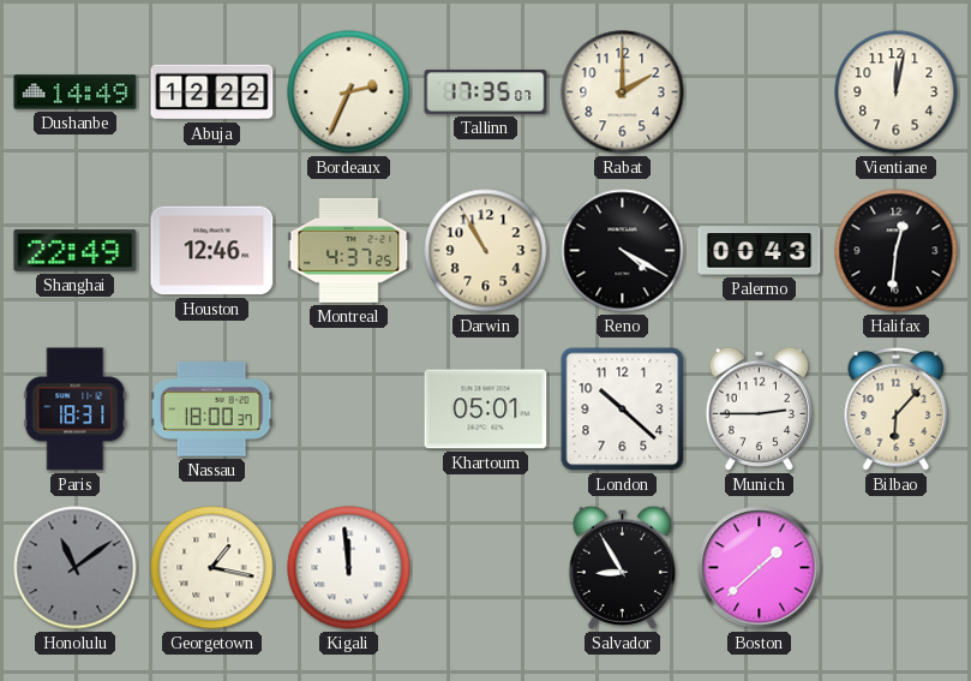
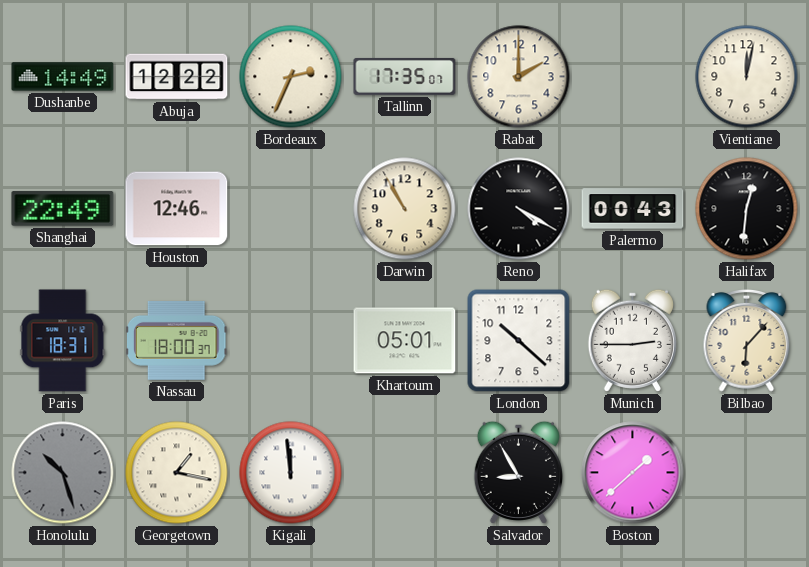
Montreal: 4:37 -> none (349, 250)
Honolulu: 11:09 -> 10:27 (63, 473)
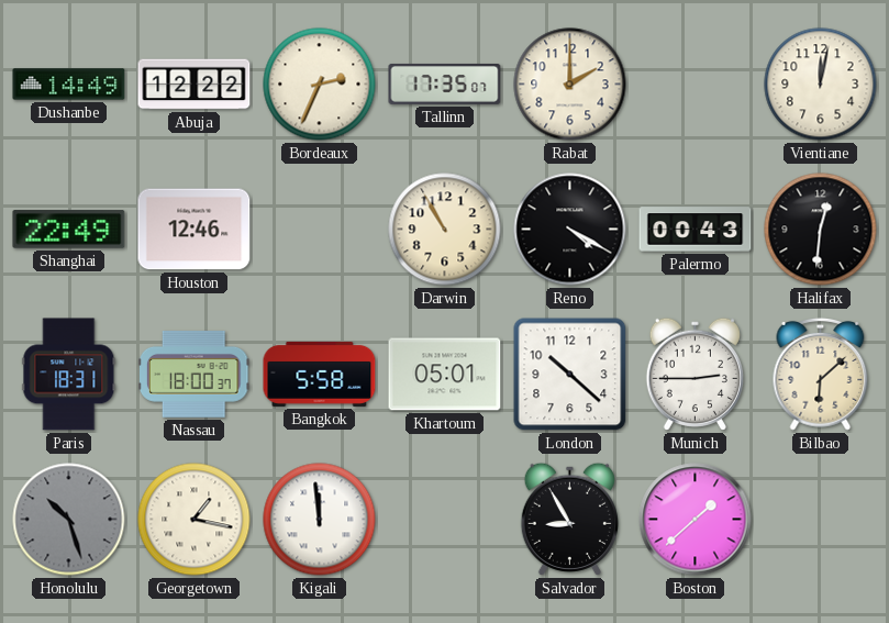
Bangkok: none -> 5:58 (320, 374)
Bilbao: 6:07 -> 6:08 (821, 374)
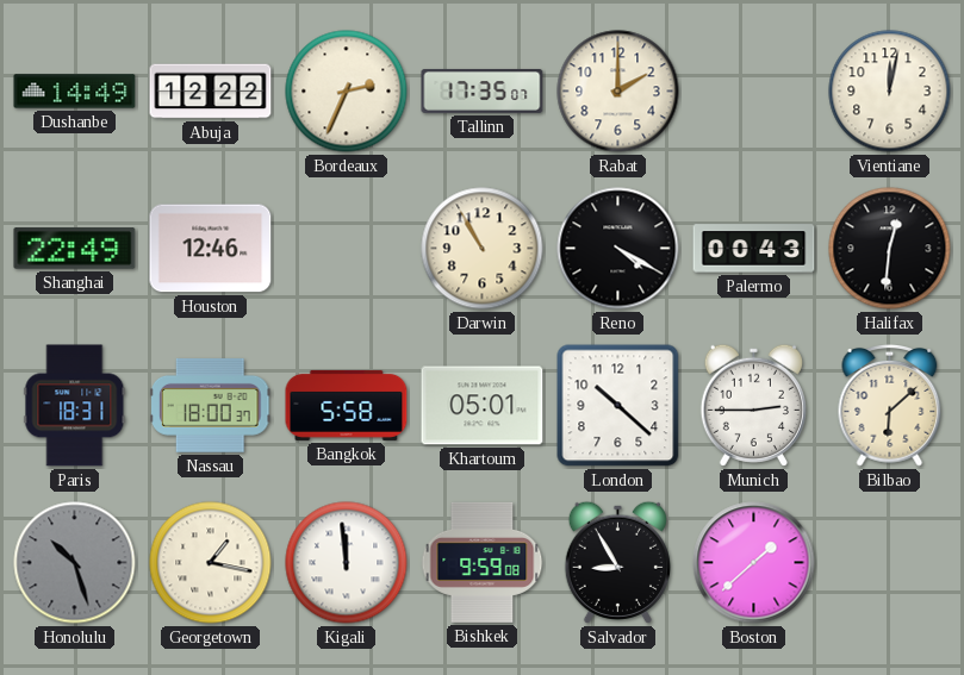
Bishkek: none -> 9:59 (483, 562)
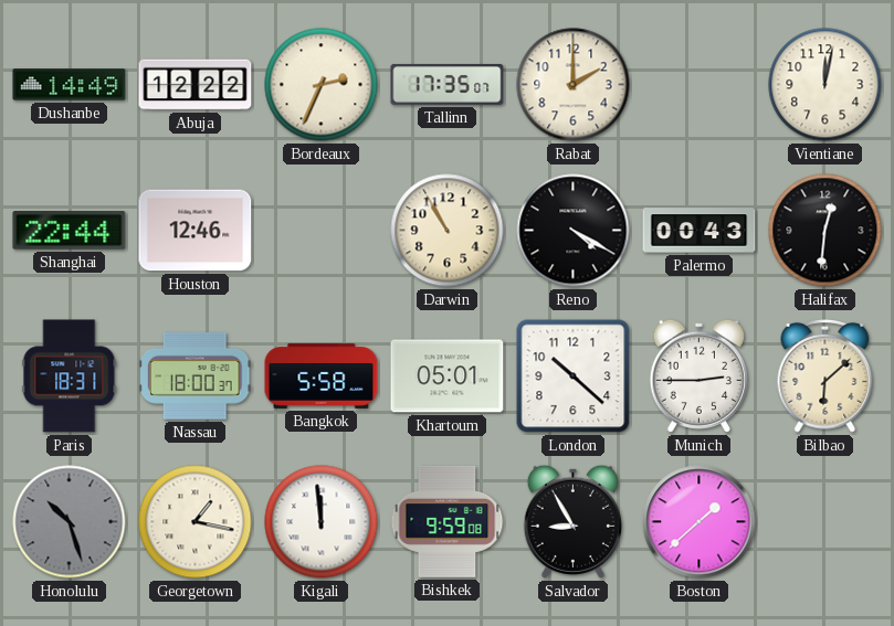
Shanghai: 22:49 -> 22:44 (70, 231)
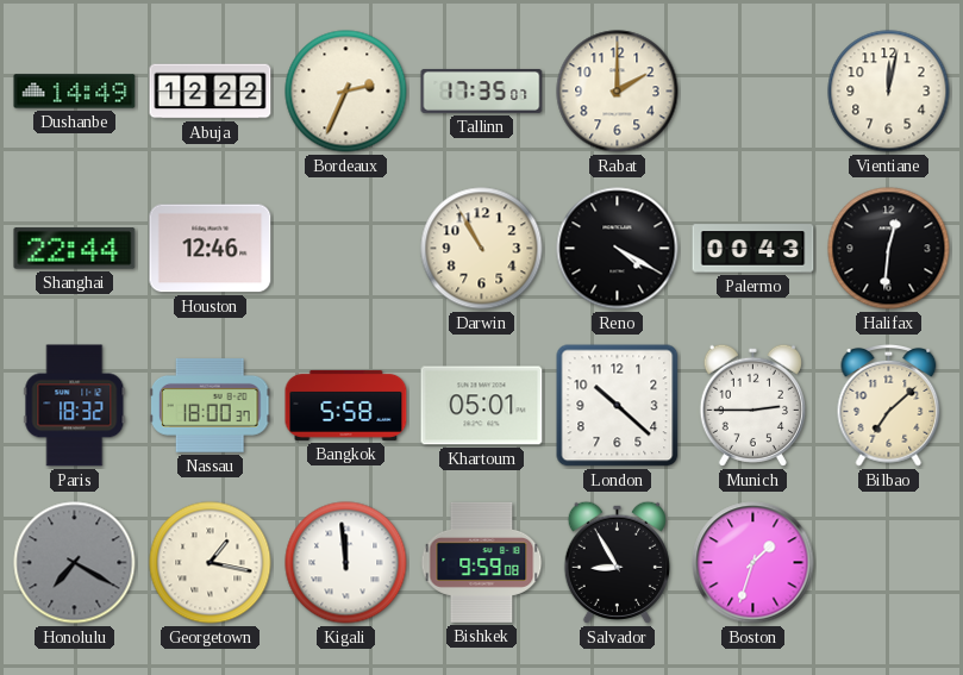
Paris: 18:31 -> 18:32 (75, 406)
Bilbao: 6:08 -> 7:08 (889, 405)
Honolulu: 10:27 -> 7:20 (75, 563)
Boston: 1:38 -> 1:33 (753, 563)
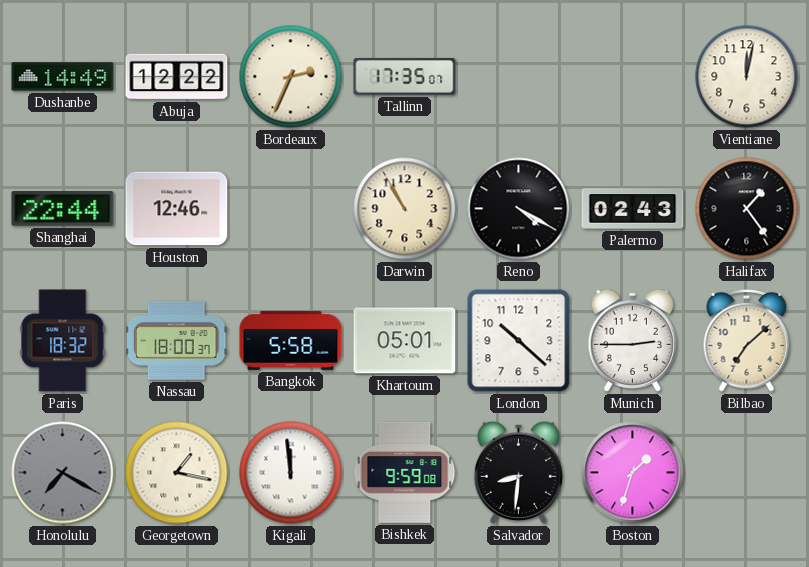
Rabat: 2:00 -> none (618, 92)
Palermo: 00:43 -> 02:43 (633, 209)
Halifax: 12:31 -> 1:24 (747, 209)
Salvador: 8:55 -> 8:31 (518, 472)
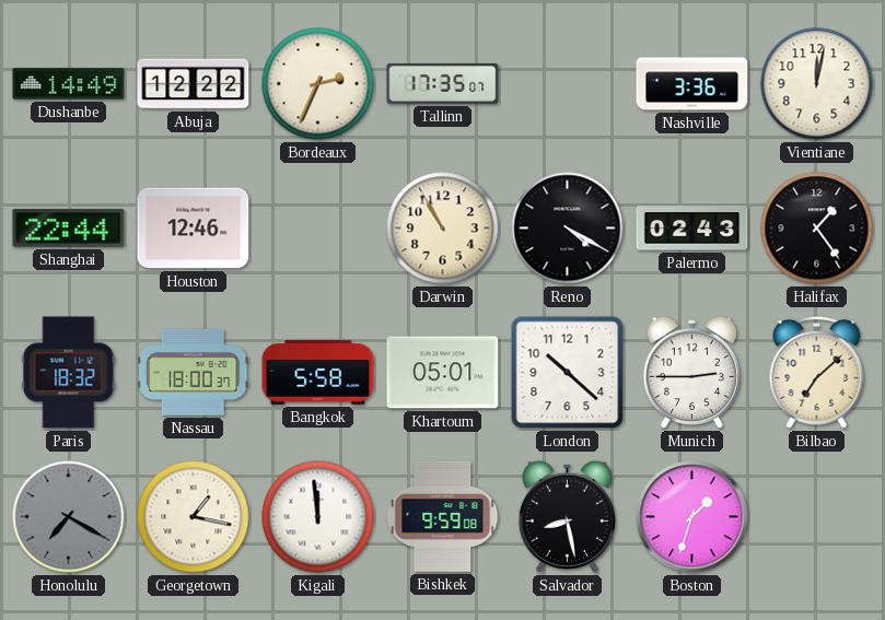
Nashville: none -> 3:36 (692, 84)
Salvador: 8:31 -> 8:28 (567, 516)
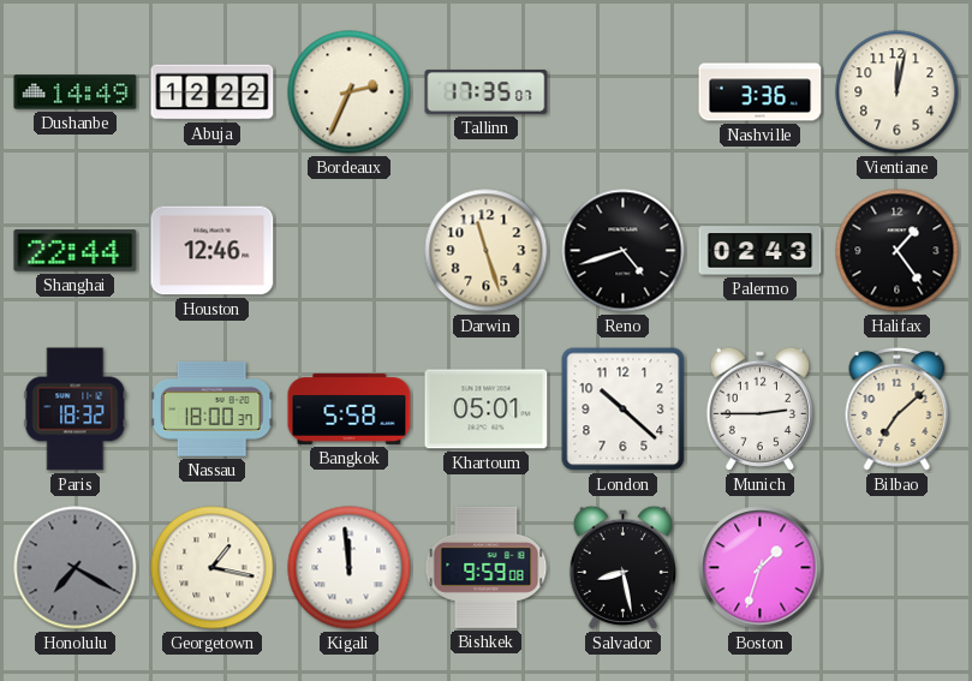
Darwin: 10:55 -> 11:27 (487, 251)
Reno: 4:20 -> 4:42 (624, 251)
